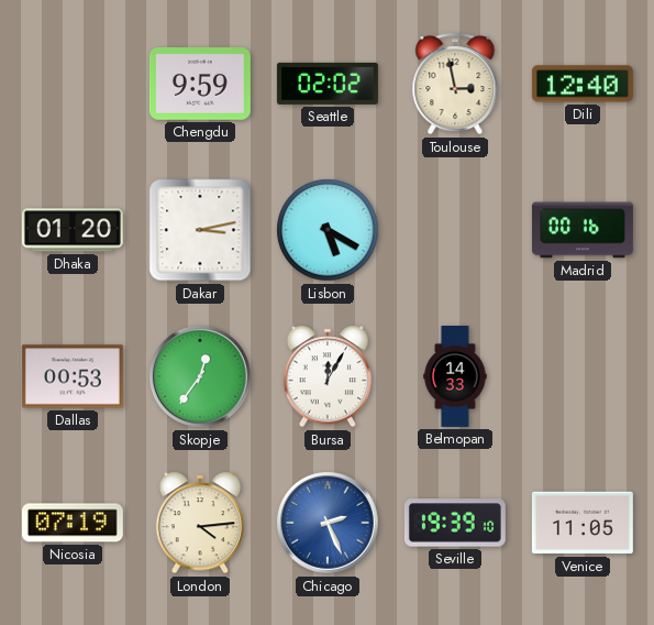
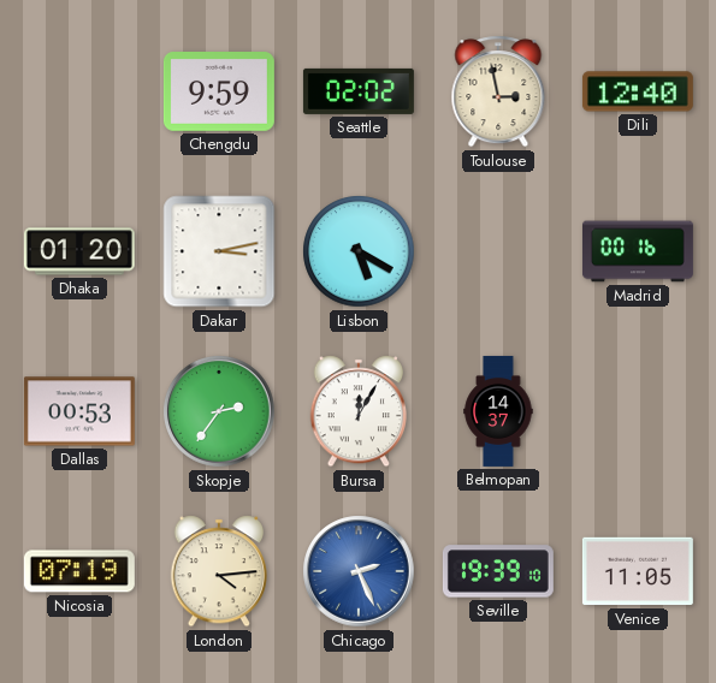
Skopje: 12:36 -> 2:36 (219, 411)
Belmopan: 14:33 -> 14:37 (498, 411)
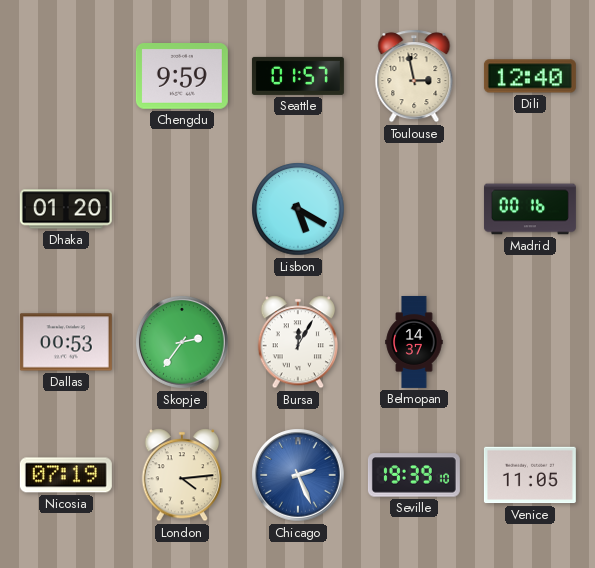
Seattle: 02:02 -> 01:57 (298, 76)
Dakar: 3:13 -> none (219, 251)
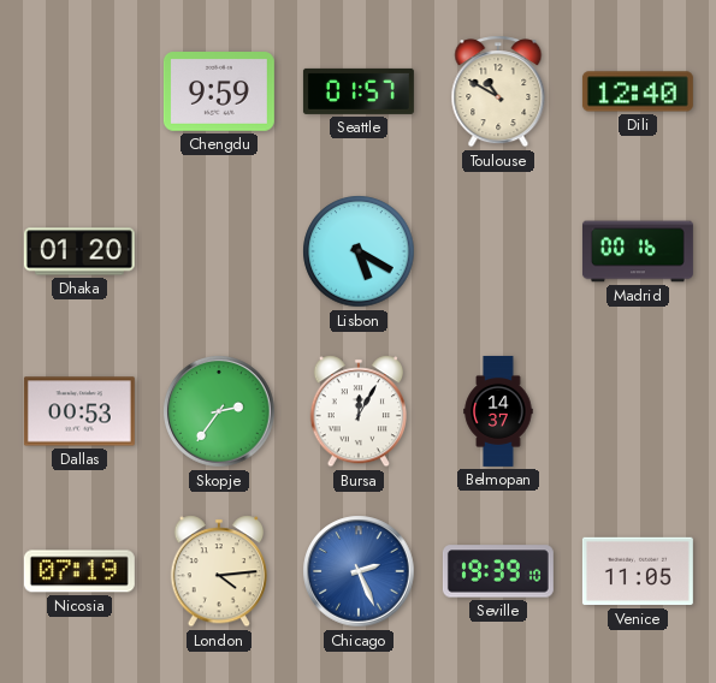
Toulouse: 2:58 -> 10:50 (498, 91)
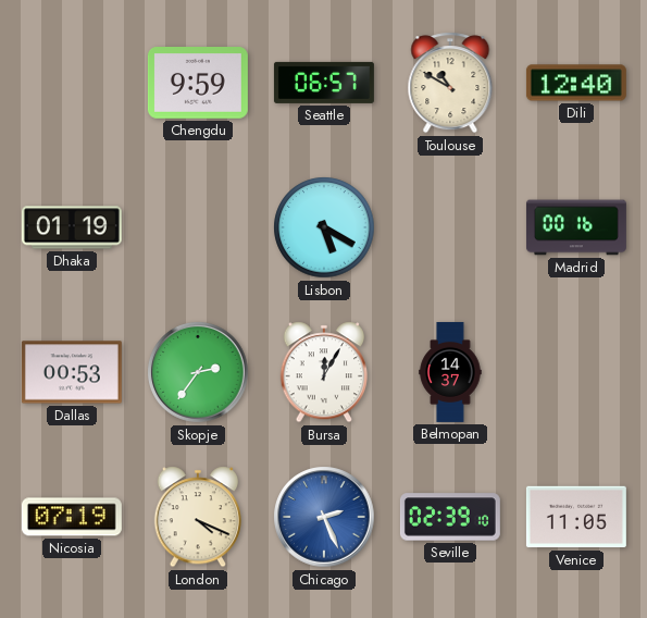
Seattle: 01:57 -> 06:57 (324, 83)
Dhaka: 01:20 -> 01:19 (72, 227)
London: 4:14 -> 4:19 (197, 517)
Seville: 19:39 -> 02:39 (450, 517)
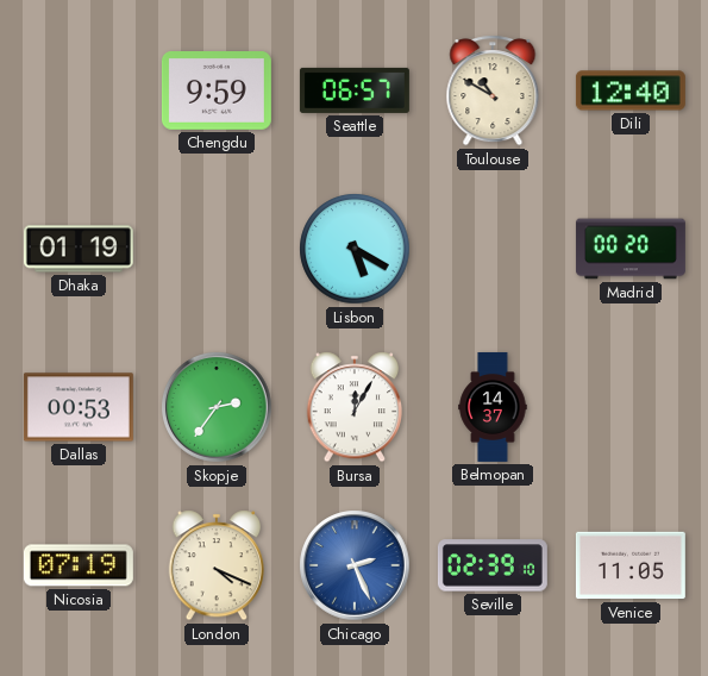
Madrid: 00:16 -> 00:20 (631, 249)
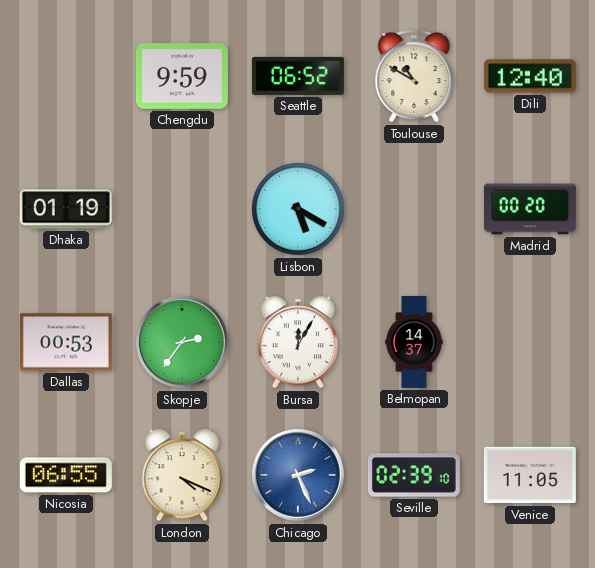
Seattle: 06:57 -> 06:52 (298, 76)
Nicosia: 07:19 -> 06:55 (66, 475)
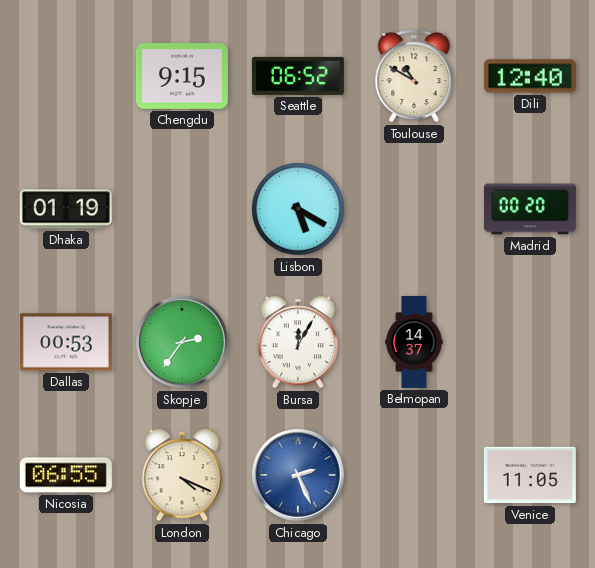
Chengdu: 9:59 -> 9:15 (182, 76)
Seville: 02:39 -> none (414, 475)
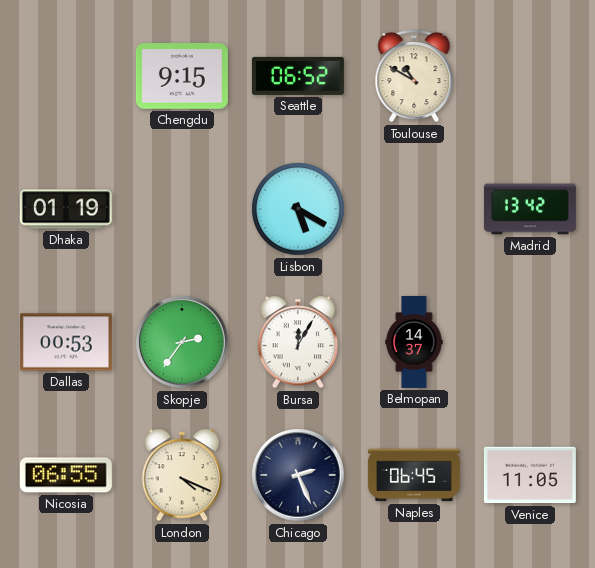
Dili: 12:40 -> none (530, 76)
Madrid: 00:20 -> 13:42 (530, 209)
Chicago dial: blue -> navy (298, 475)
Naples: none -> 06:45 (414, 475)
